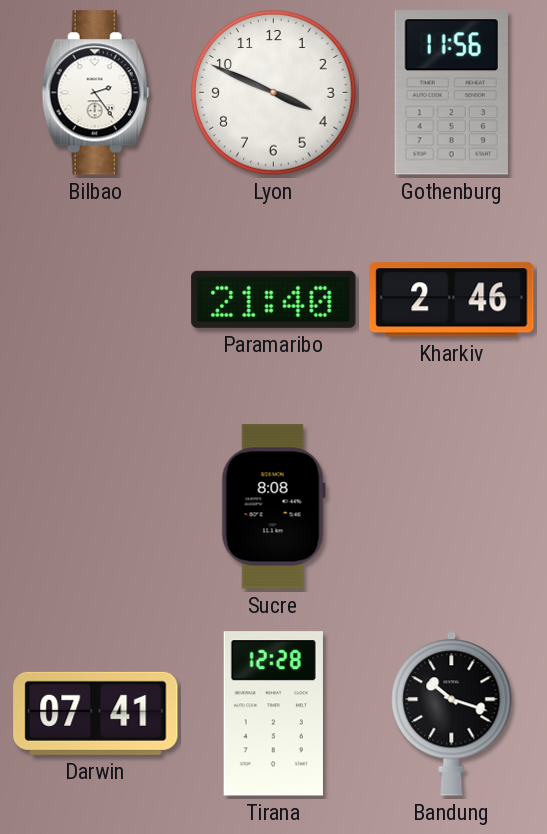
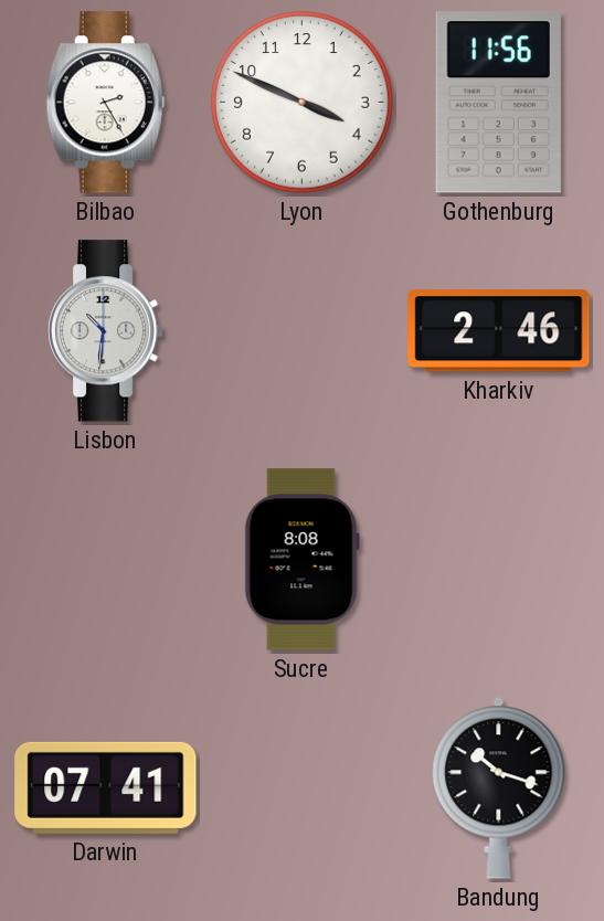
Bilbao: 2:24 -> 2:25 (105, 103)
Lisbon: none -> 10:31 (106, 331)
Paramaribo: 21:40 -> none (274, 299)
Tirana: 12:28 -> none (273, 714)
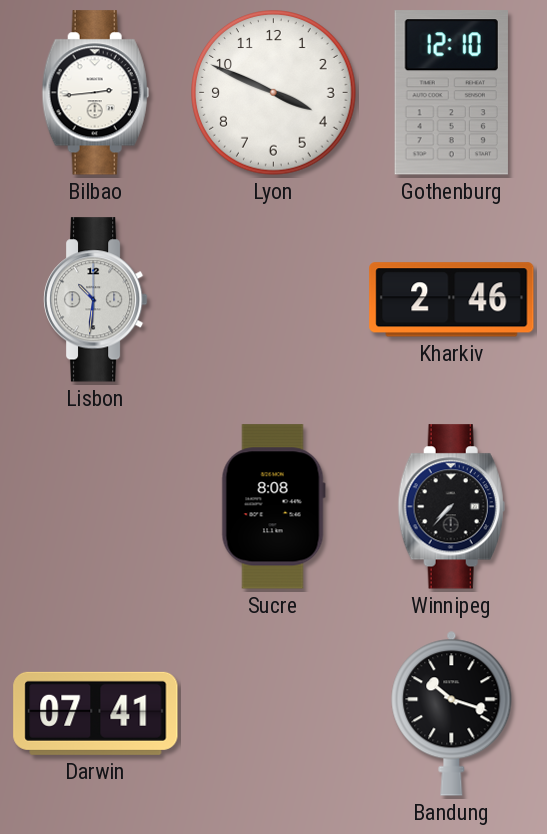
Bilbao: 2:25 -> 2:44 (95, 93)
Gothenburg: 11:56 -> 12:10 (451, 93)
Winnipeg: none -> 7:37 (451, 507)
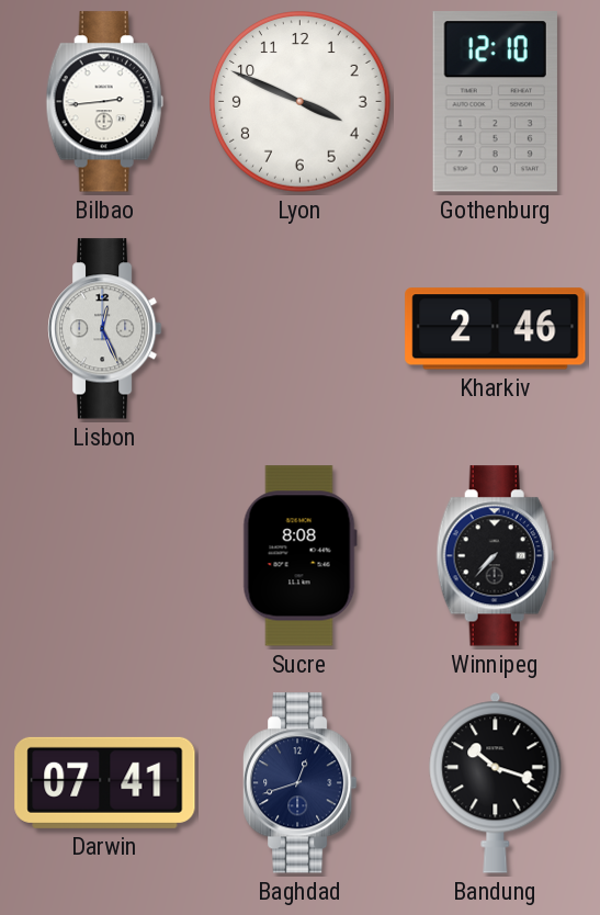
Lisbon: 10:31 -> 12:26 (105, 329)
Baghdad: none -> 12:42 (301, 783)
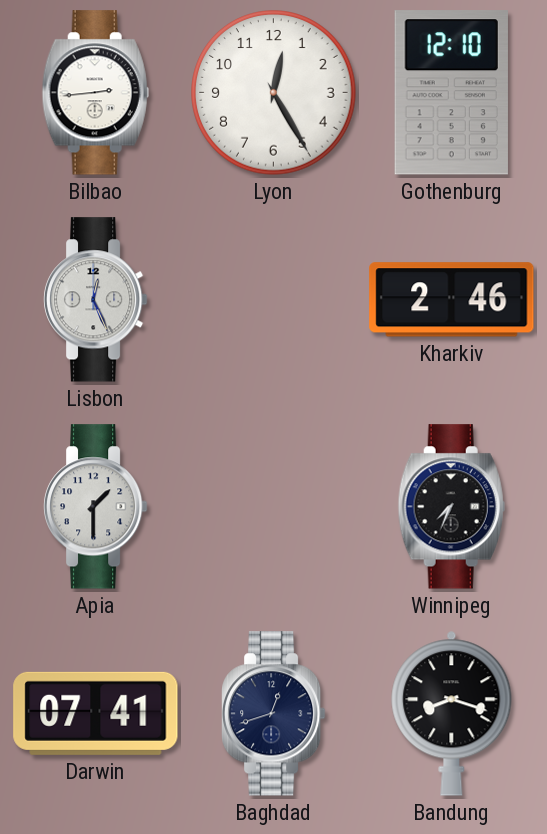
Lyon: 3:49 -> 12:25 (274, 93)
Apia: none -> 1:30 (96, 507)
Sucre: 8:08 -> none (299, 556)
Winnipeg: 7:37 -> 7:34 (451, 507)
Bandung: 10:18 -> 8:18 (452, 713)
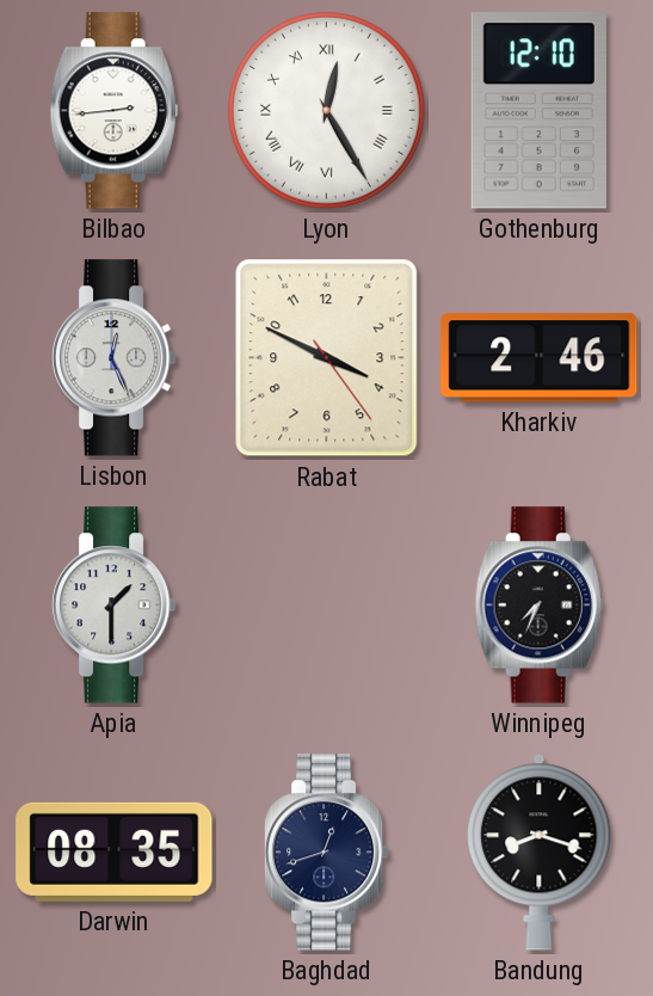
Lyon numerals: Arabic -> Roman (327, 111)
Rabat: none -> 3:49 (327, 358)
Darwin: 07:41 -> 08:35 (115, 851)
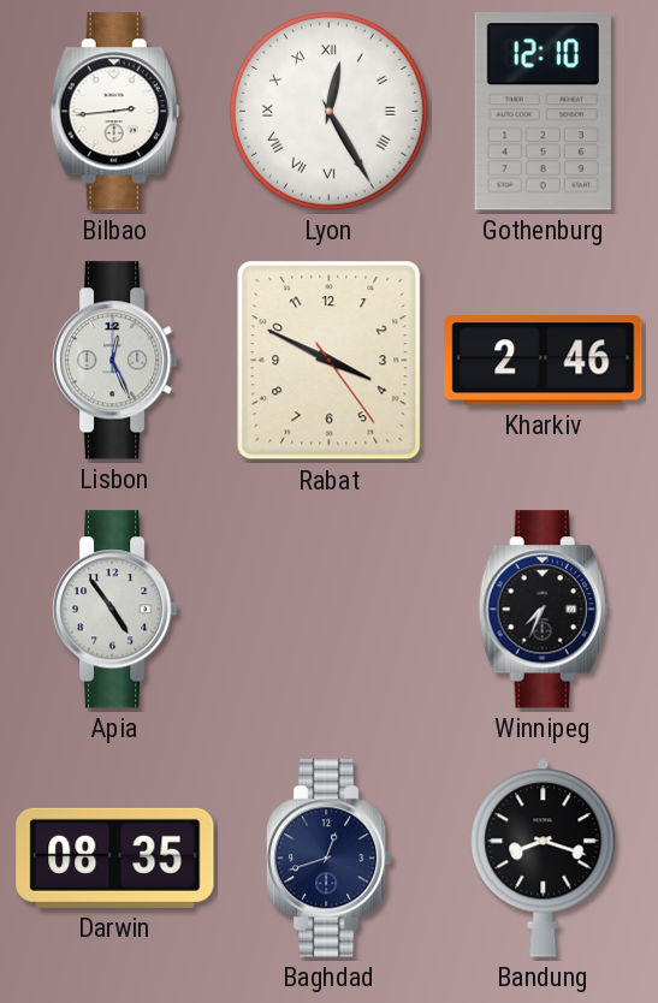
Apia: 1:30 -> 4:54 (115, 610)
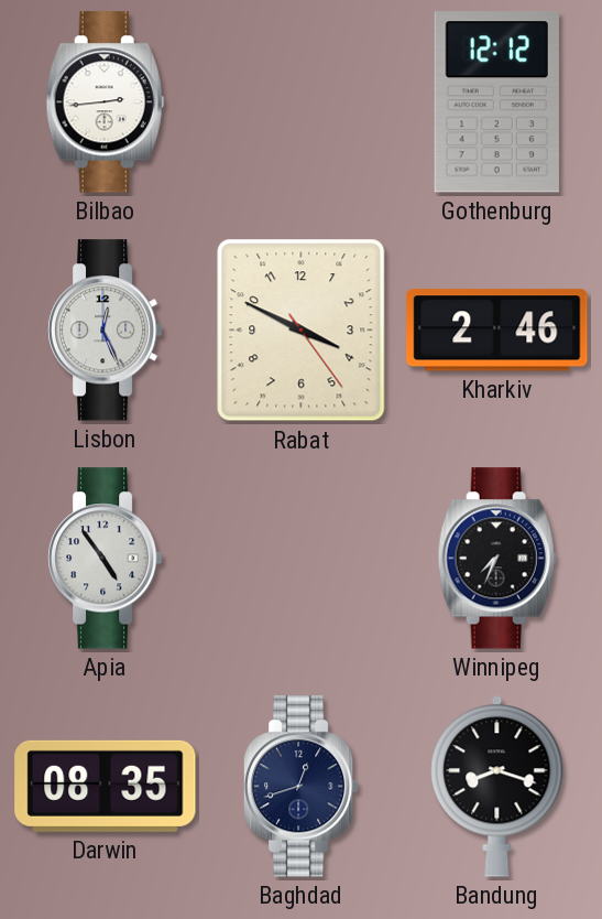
Lyon: 12:25 -> none (330, 112)
Gothenburg: 12:10 -> 12:12 (496, 102)
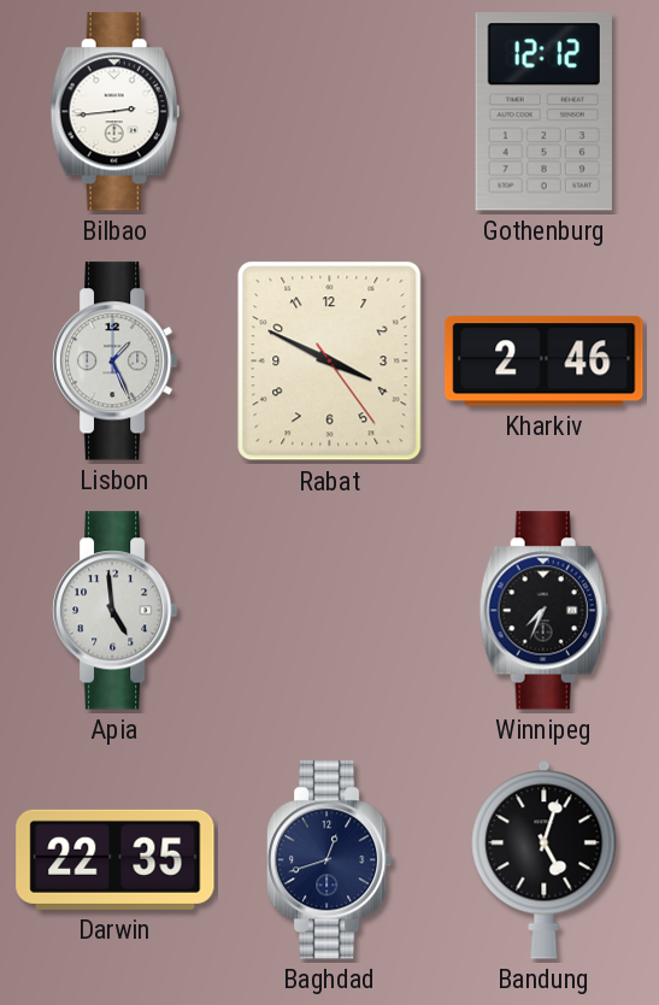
Lisbon: 12:26 -> 1:26 (116, 362)
Apia: 4:54 -> 4:59 (116, 611)
Darwin: 08:35 -> 22:35 (116, 859)
Bandung: 8:18 -> 5:03 (545, 859)
